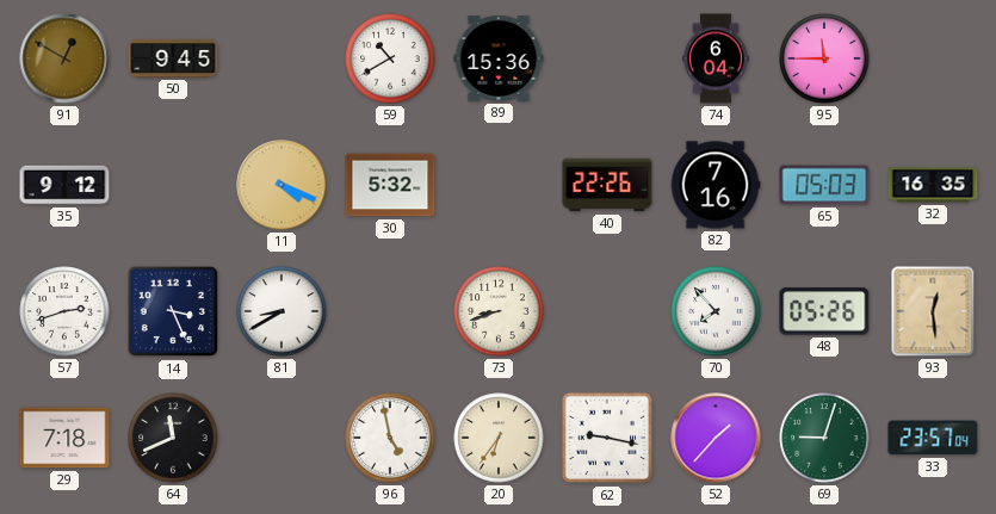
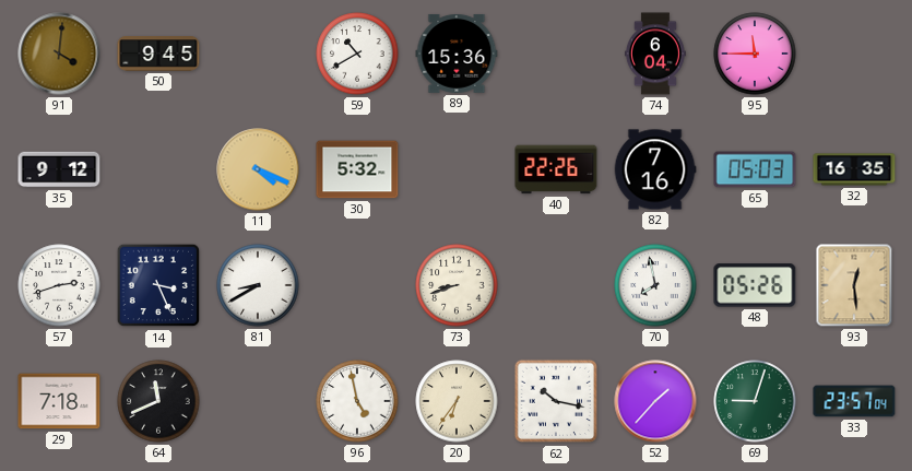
91: 12:50 -> 4:01 (59, 54)
70: 7:53 -> 7:58 (655, 285)
62: 9:17 -> 10:17 (556, 401)
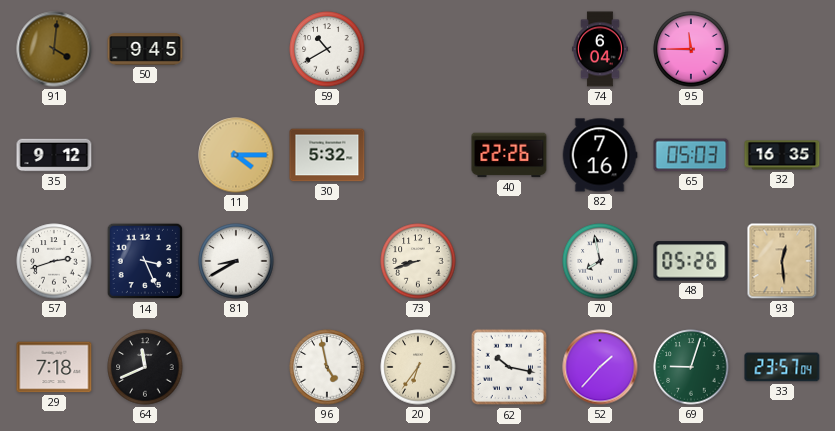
89: 15:36 -> none (457, 54)
11: 4:19 -> 4:15 (236, 155)
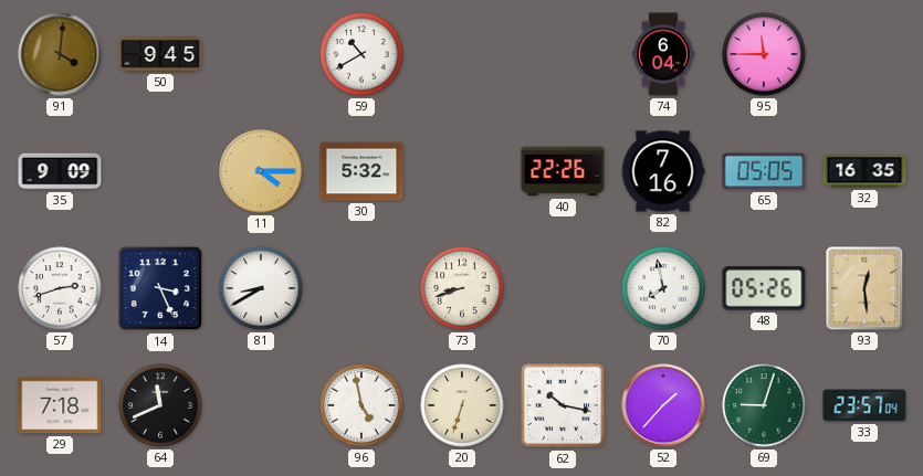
35: 9:12 -> 9:09 (60, 171)
65: 05:03 -> 05:05 (764, 171)
20: 6:36 -> 6:33 (462, 405)
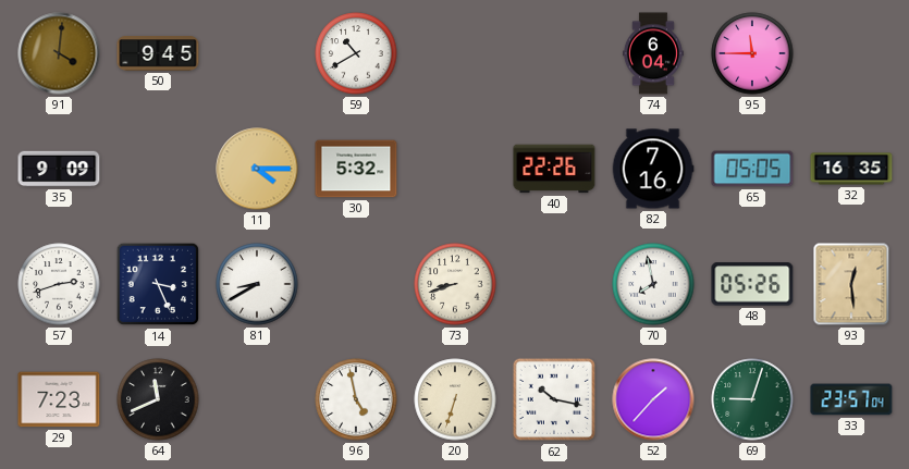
29: 7:18 -> 7:23 (59, 399)
